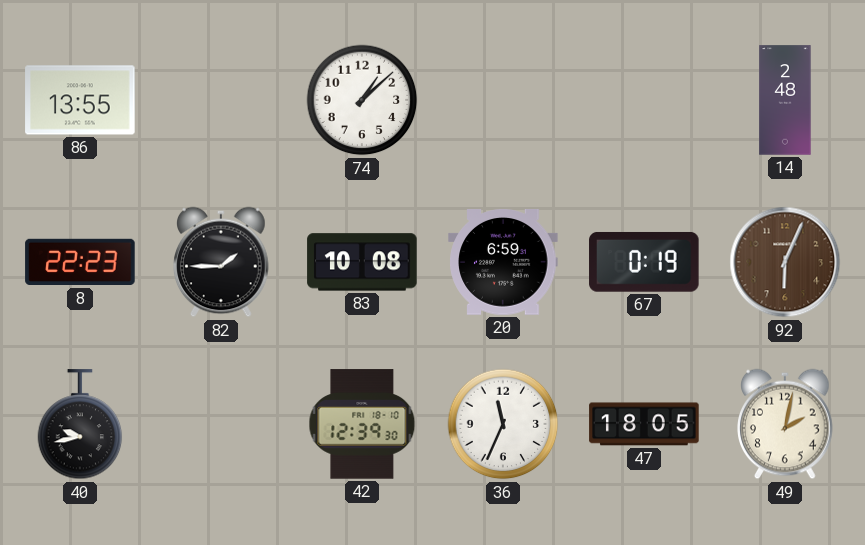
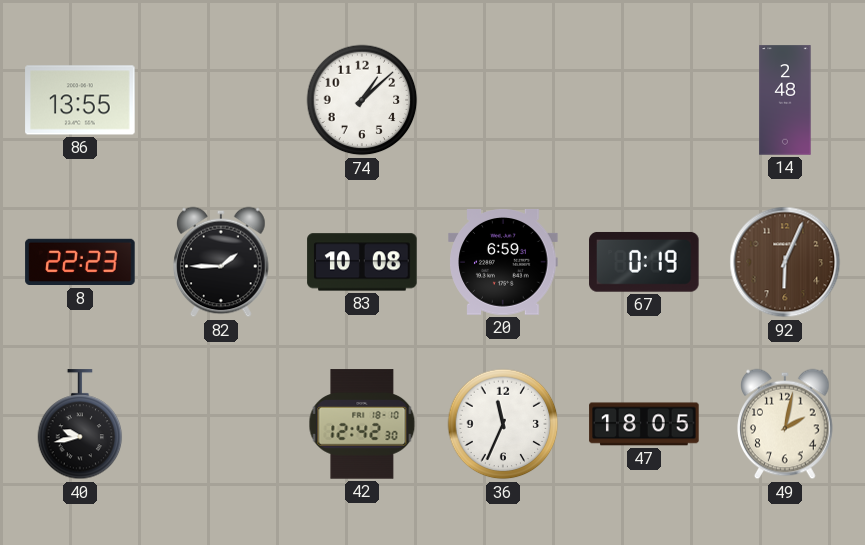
42: 12:39 -> 12:42 (362, 424)
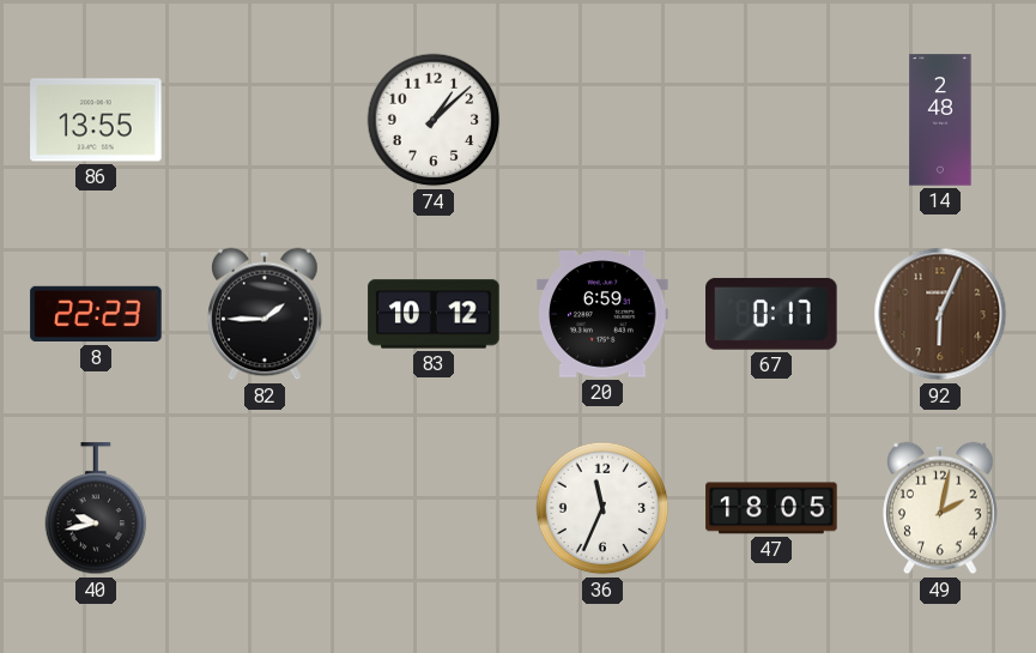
83: 10:08 -> 10:12 (434, 314)
67: 0:19 -> 0:17 (771, 314)
42: 12:42 -> none (362, 424)
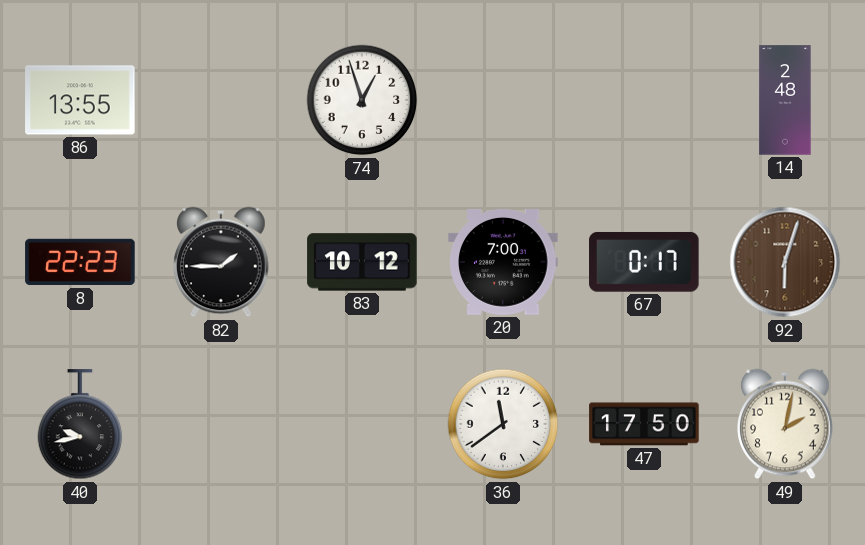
74: 1:08 -> 12:57 (362, 100)
20: 6:59 -> 7:00 (503, 263)
92: 6:04 -> 6:03 (785, 262)
36: 11:34 -> 11:39 (503, 424)
47: 18:05 -> 17:50 (644, 424)
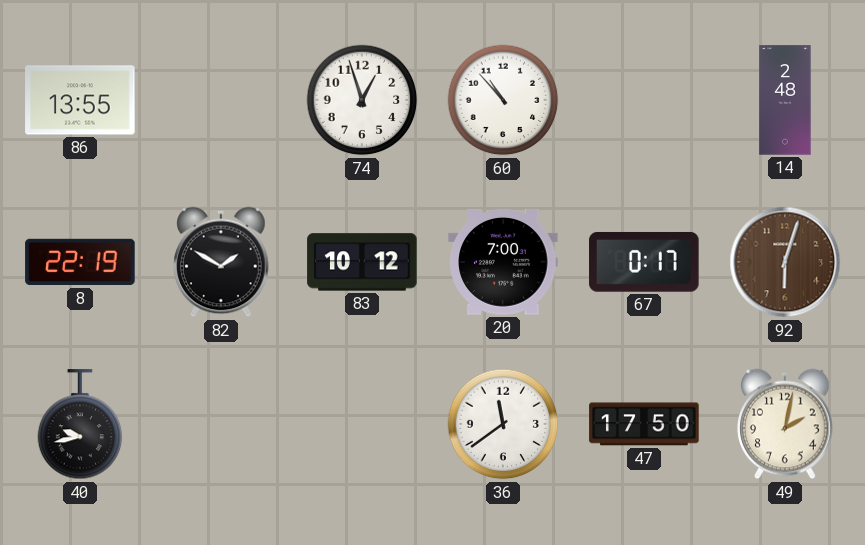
60: none -> 10:53 (503, 100)
8: 22:23 -> 22:19 (80, 262)
82: 1:45 -> 1:50 (221, 262)
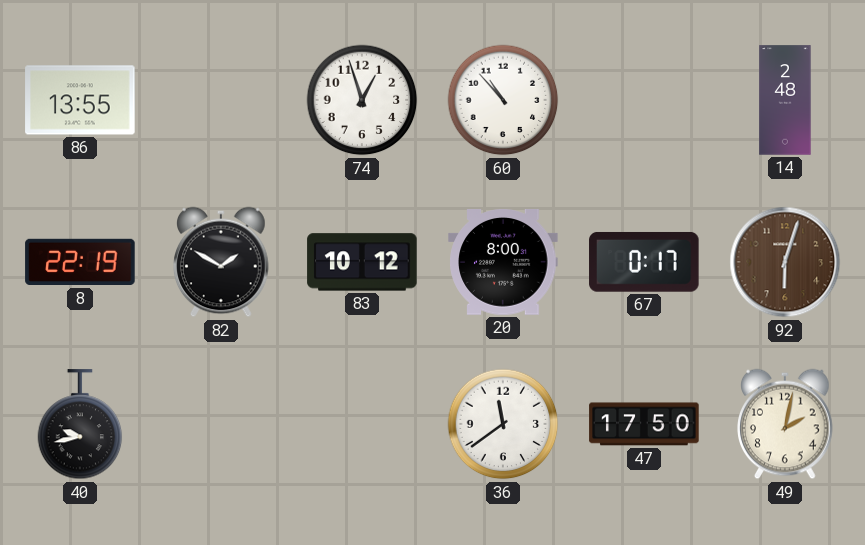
20: 7:00 -> 8:00 (503, 263)
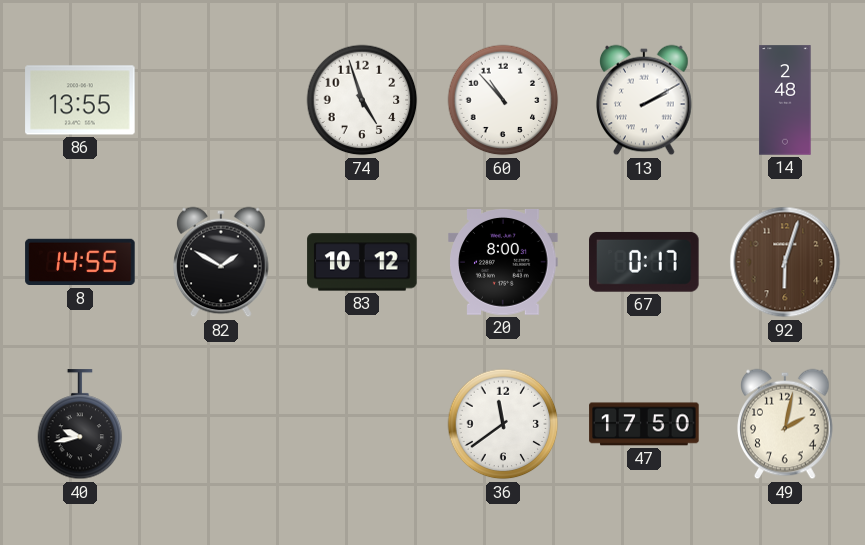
74: 12:57 -> 4:57 (362, 100)
13: none -> 2:10 (644, 100)
8: 22:19 -> 14:55 (80, 262)
